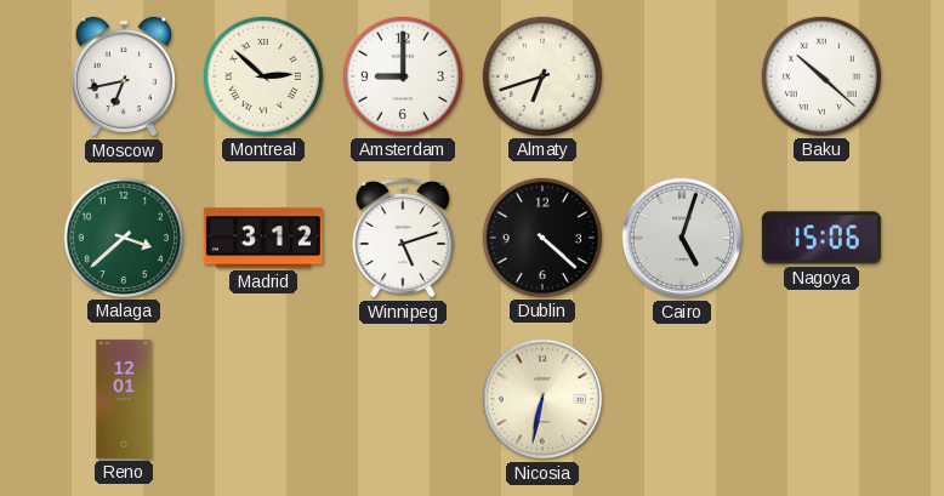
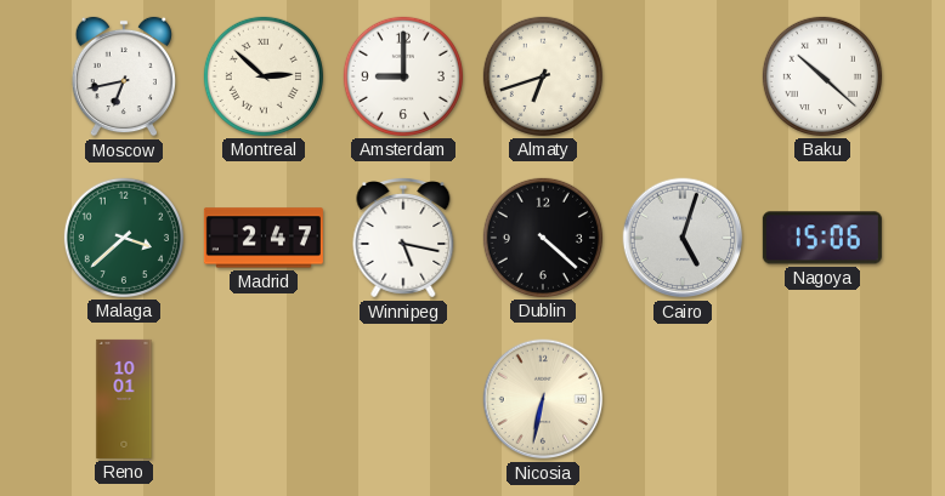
Madrid: 3:12 -> 2:47 (264, 238)
Winnipeg: 5:12 -> 5:17 (403, 239)
Reno: 12:01 -> 10:01 (124, 399)
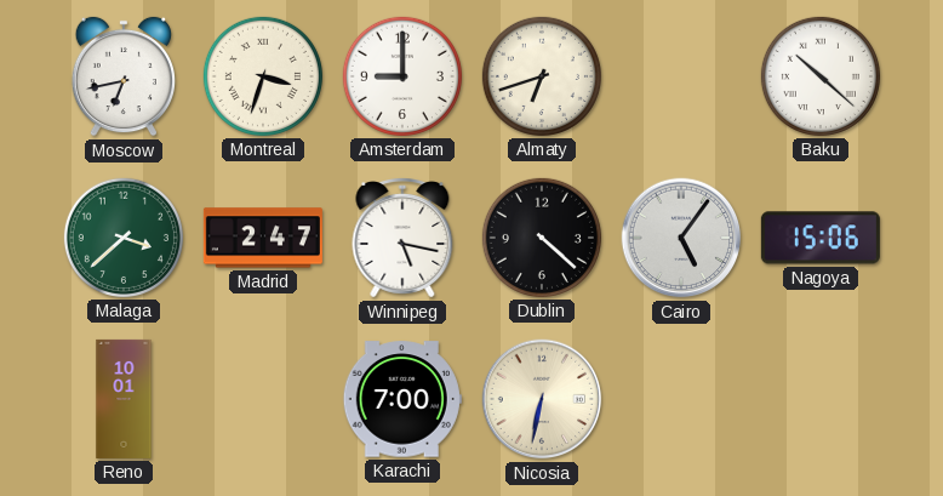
Montreal: 2:52 -> 3:33 (263, 76)
Cairo: 5:03 -> 5:06 (681, 238)
Karachi: none -> 7:00 (402, 399)
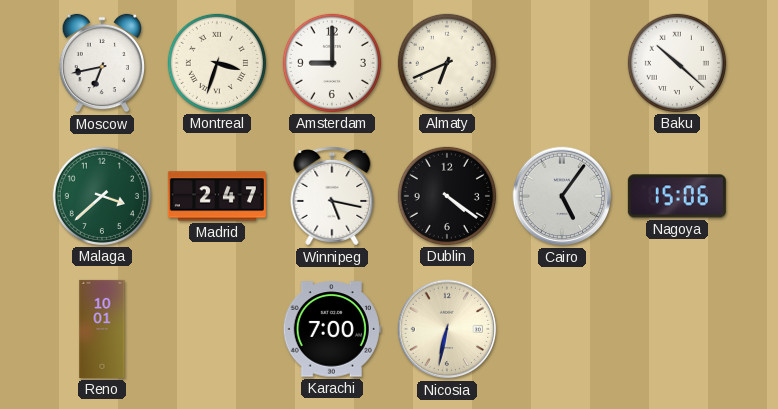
Almaty: 6:42 -> 6:41 (447, 63)
Dublin: 4:22 -> 4:21 (447, 196)
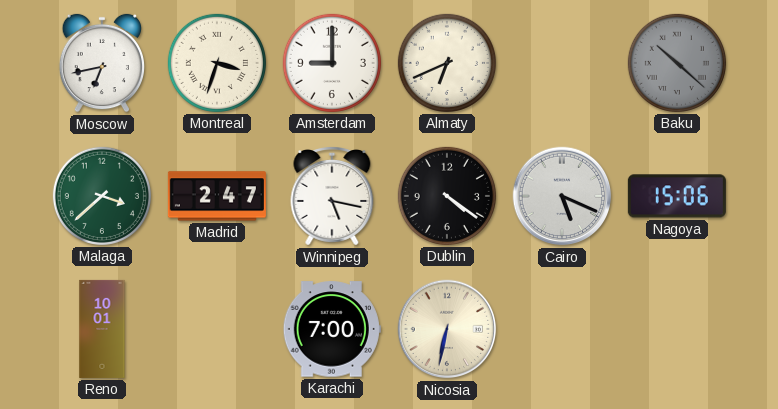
Baku dial: white -> grey (677, 63)
Cairo: 5:06 -> 5:19 (562, 196)
